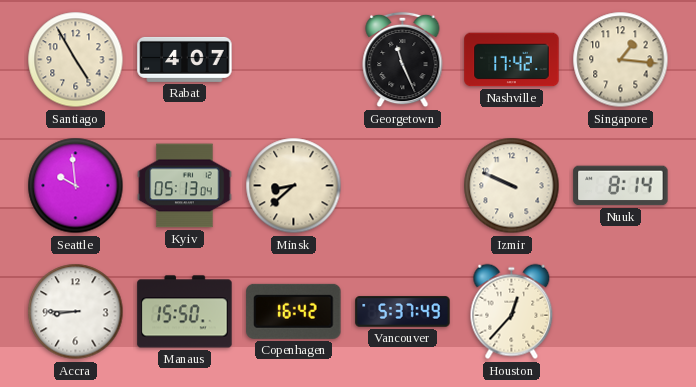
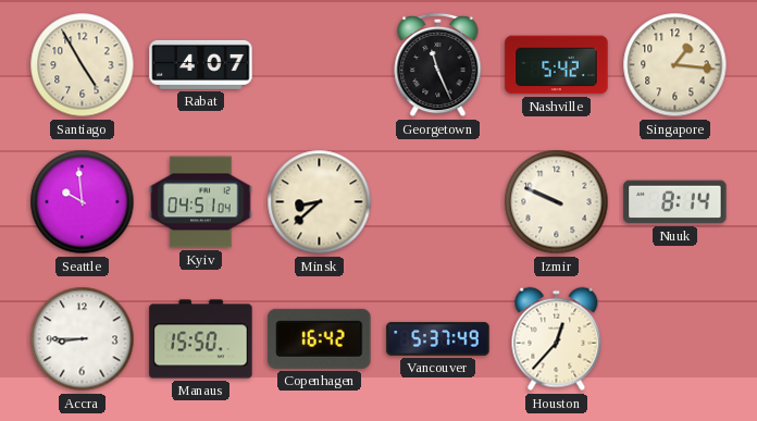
Nashville: 17:42 -> 5:42 (557, 65)
Kyiv: 05:13 -> 04:51 (201, 202)
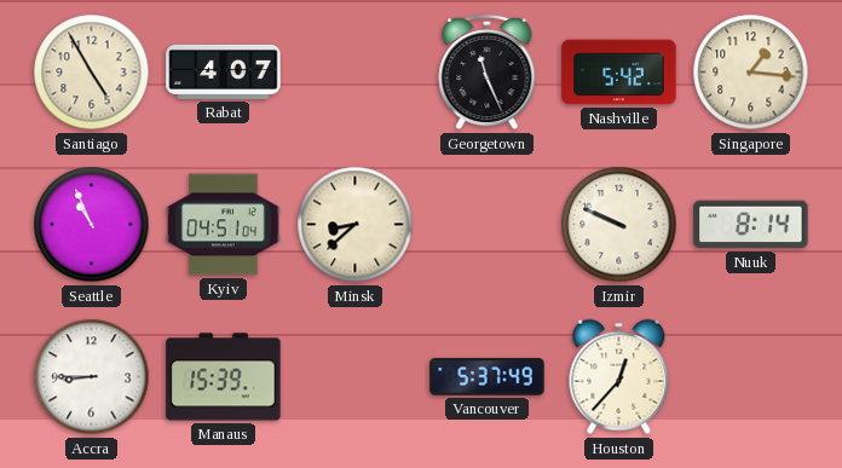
Seattle: 9:59 -> 10:56 (92, 225)
Manaus: 15:50 -> 15:39 (224, 377)
Copenhagen: 16:42 -> none (320, 338)
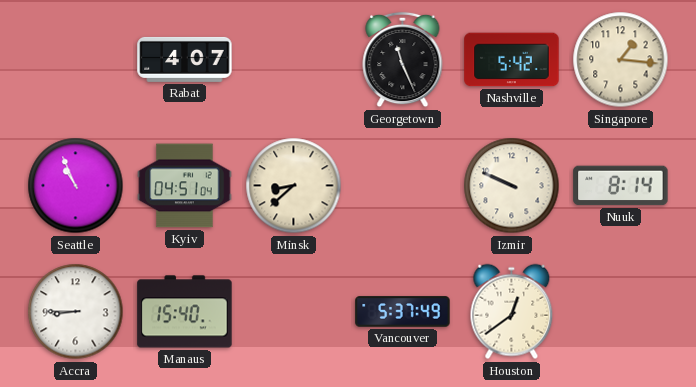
Santiago: 4:55 -> none (92, 73)
Manaus: 15:39 -> 15:40 (185, 312)
Houston: 12:37 -> 12:39 (512, 312)
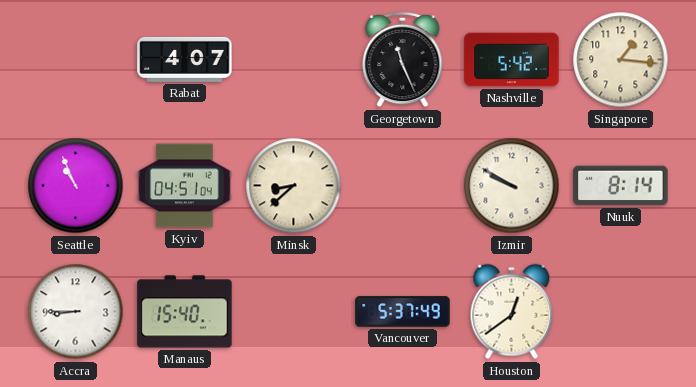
Izmir: 9:49 -> 9:50 (512, 186)
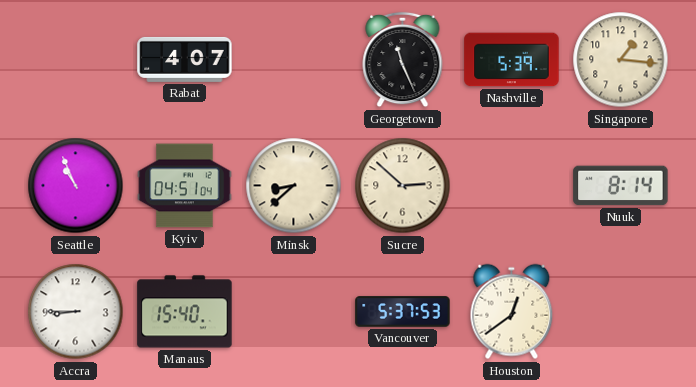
Nashville: 5:42 -> 5:39 (512, 60)
Sucre: none -> 2:52 (403, 186)
Izmir: 9:50 -> none (512, 186)
Vancouver: 5:37:49 -> 5:37:53 (403, 312)
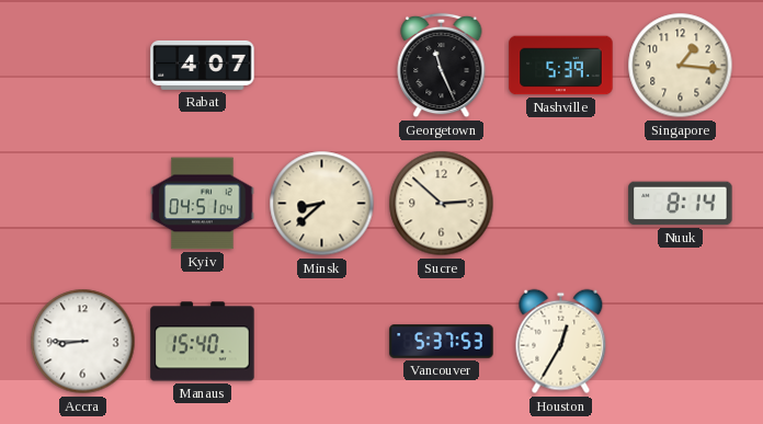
Seattle: 10:56 -> none (76, 186)
Houston: 12:39 -> 12:35 (561, 342)
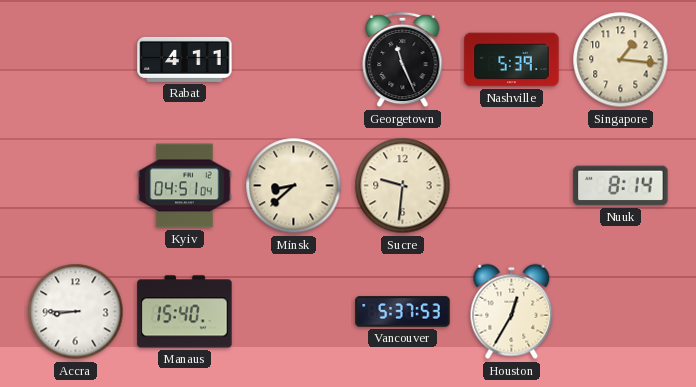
Rabat: 4:07 -> 4:11 (185, 59)
Sucre: 2:52 -> 9:31 (403, 186)
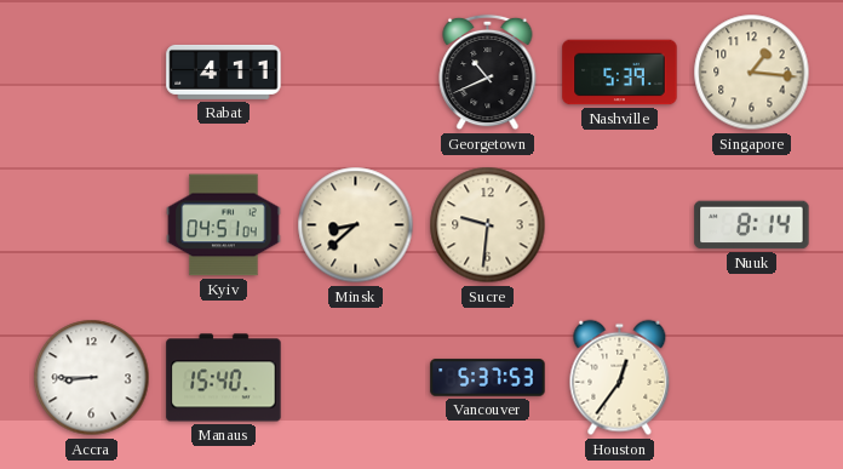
Georgetown: 11:26 -> 10:41 (488, 73)
Houston: 12:35 -> 12:36 (620, 378)
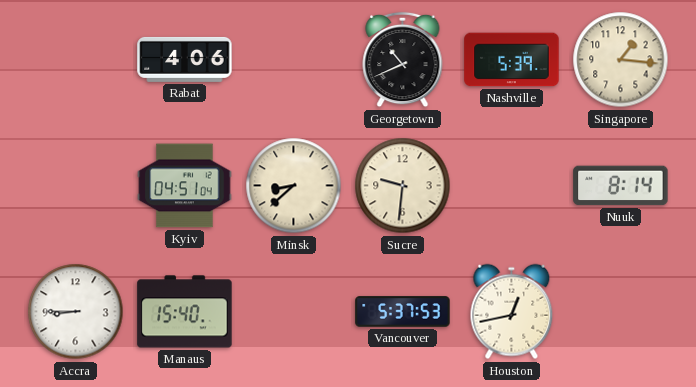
Rabat: 4:11 -> 4:06 (185, 59)
Houston: 12:36 -> 12:43 (512, 312)
